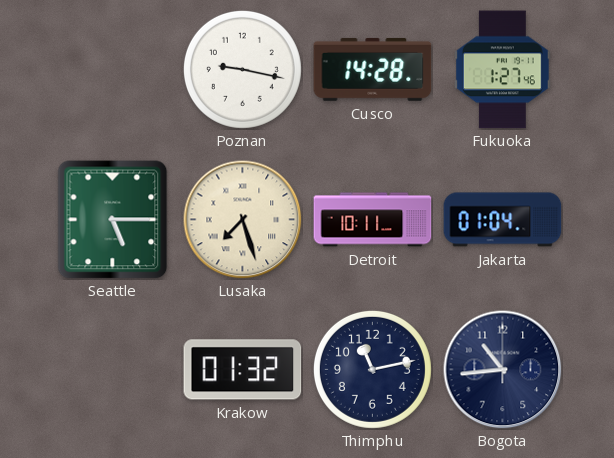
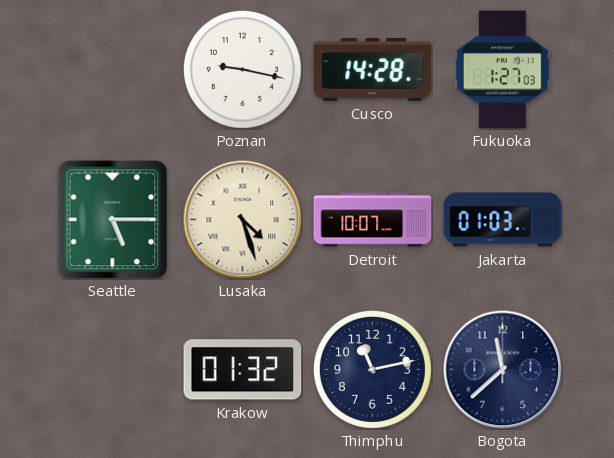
Fukuoka: 1:27:46 -> 1:27:03 (502, 70)
Lusaka: 7:27 -> 4:27 (243, 220)
Detroit: 10:11 -> 10:07 (373, 220)
Jakarta: 01:04 -> 01:03 (503, 220)
Bogota: 10:44 -> 11:38 (503, 370)
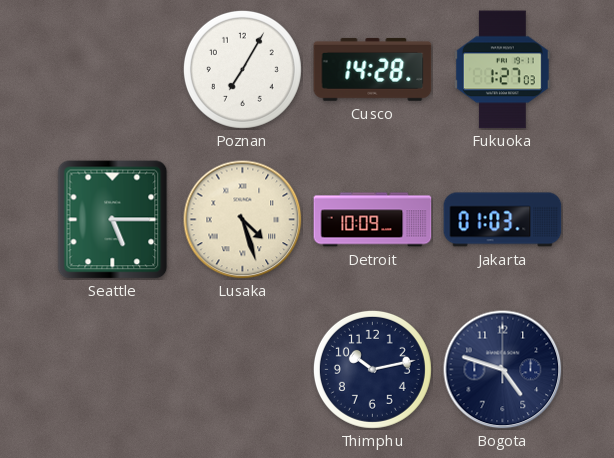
Poznan: 9:17 -> 7:05 (242, 69)
Detroit: 10:07 -> 10:09 (373, 220)
Krakow: 01:32 -> none (243, 370)
Thimphu: 11:13 -> 10:13 (372, 369)
Bogota: 11:38 -> 4:48 (503, 370)
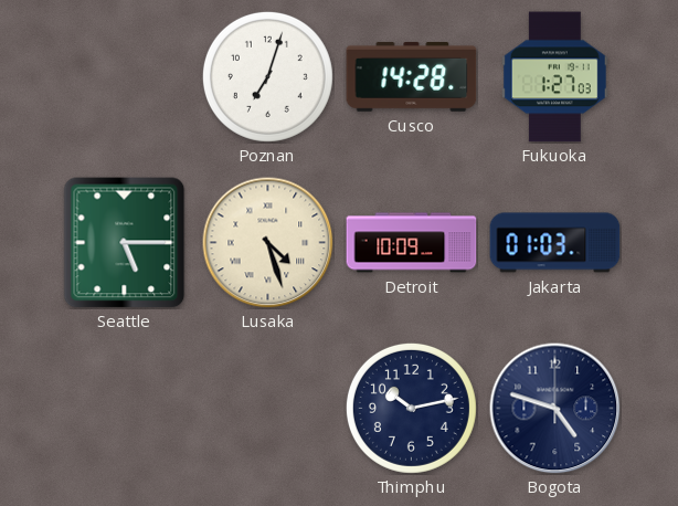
Poznan: 7:05 -> 7:03 (267, 76)
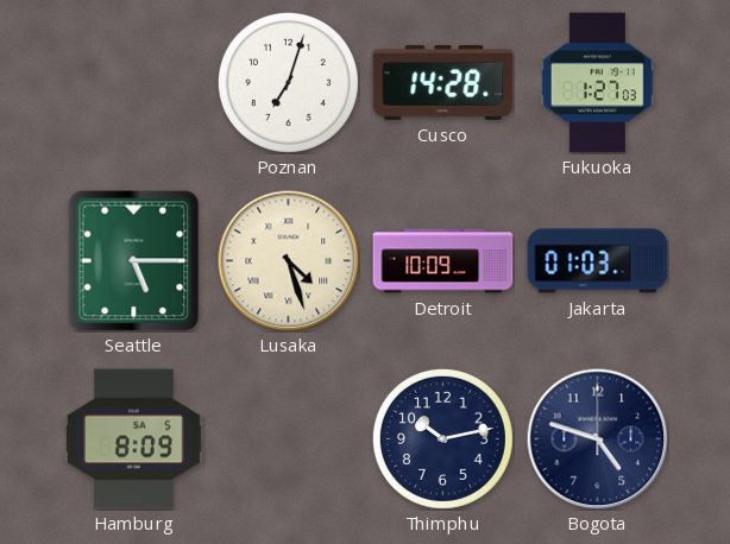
Hamburg: none -> 8:09 (133, 439)
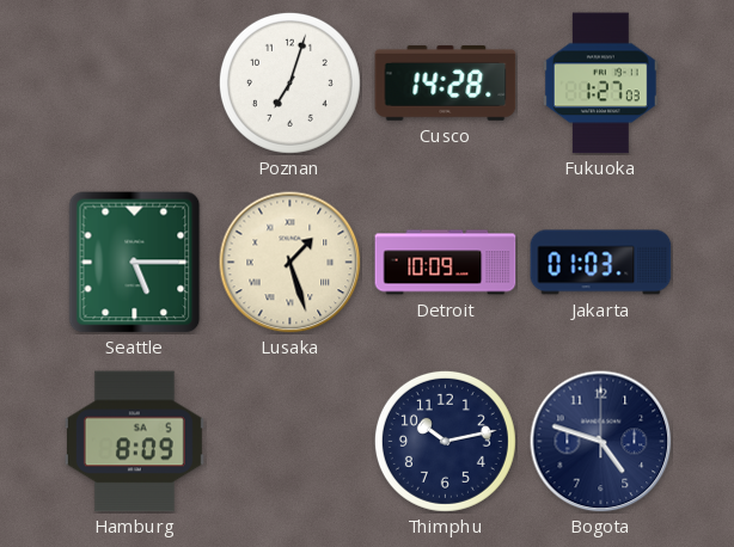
Lusaka: 4:27 -> 1:27 (290, 263)
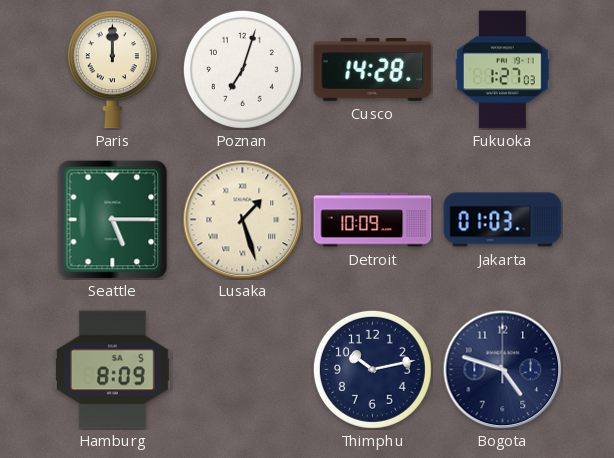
Paris: none -> 12:00 (112, 70)
